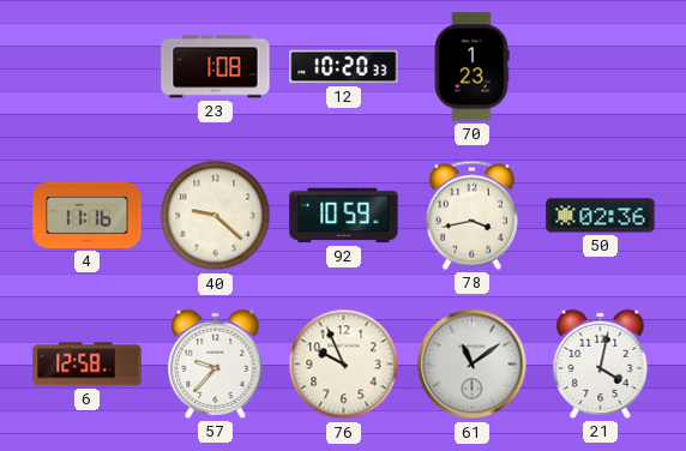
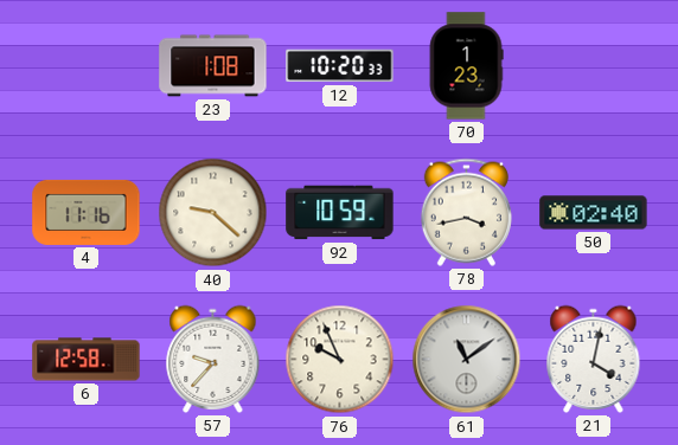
50: 02:36 -> 02:40 (594, 213)
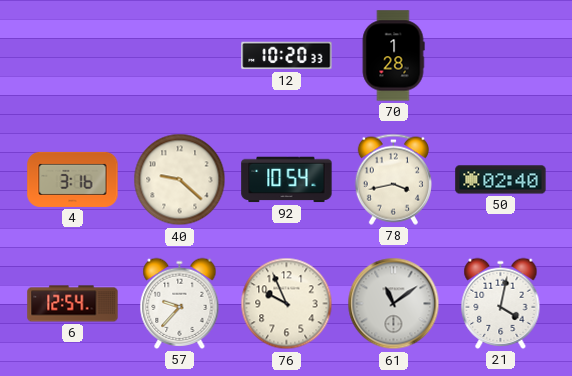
23: 1:08 -> none (213, 66)
70: 1:23 -> 1:28 (393, 56)
4: 11:16 -> 3:16 (73, 179)
92: 10:59 -> 10:54 (287, 180)
6: 12:58 -> 12:54 (73, 304)
